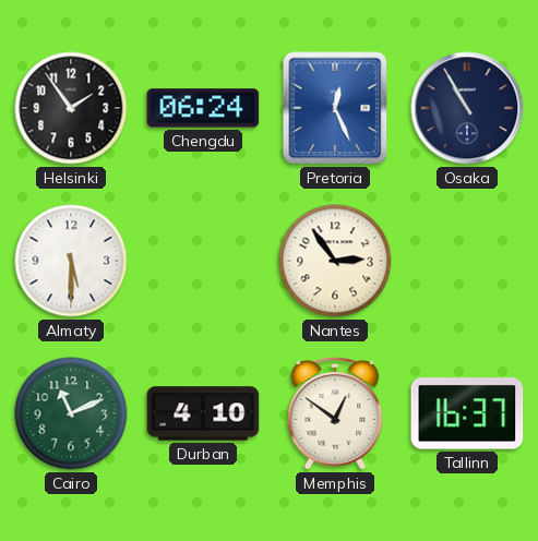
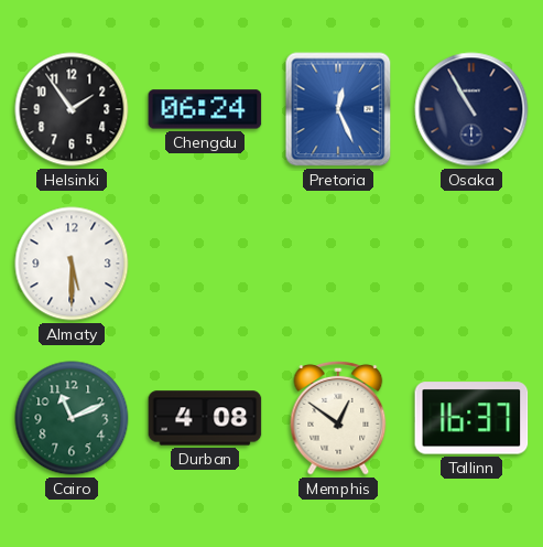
Nantes: 2:54 -> none (335, 261)
Durban: 4:10 -> 4:08 (205, 418)
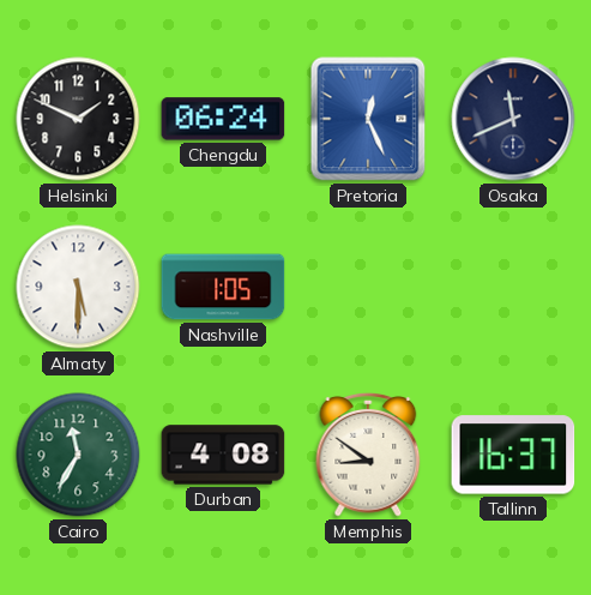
Helsinki: 1:54 -> 1:49 (78, 119)
Osaka: 10:55 -> 11:41 (513, 119)
Nashville: none -> 1:05 (223, 287)
Cairo: 11:11 -> 11:35 (78, 455)
Memphis: 12:51 -> 8:51 (368, 456)
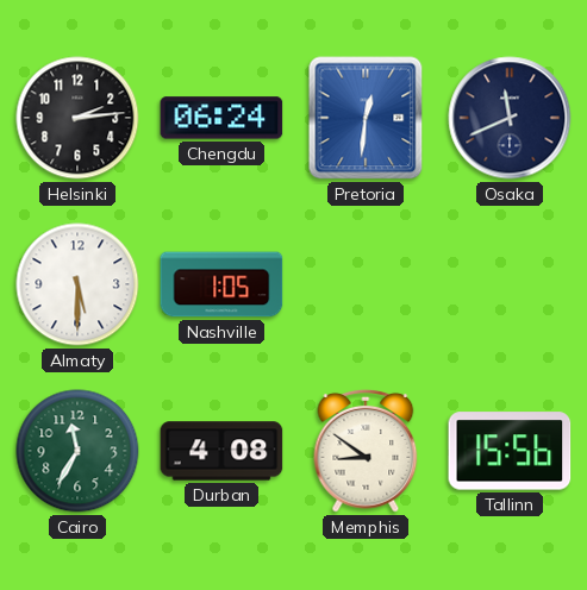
Helsinki: 1:49 -> 2:14 (77, 118)
Pretoria: 12:26 -> 12:31 (366, 118)
Tallinn: 16:37 -> 15:56 (510, 451)
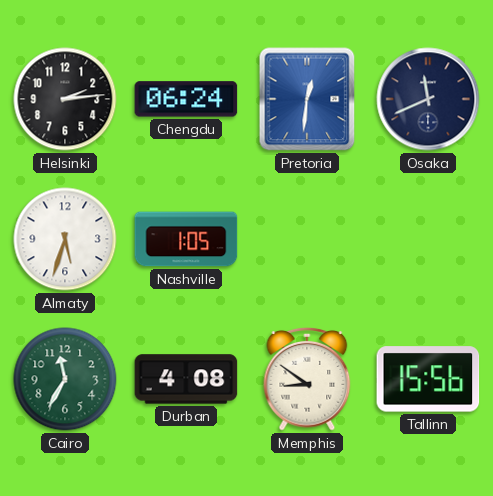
Almaty: 5:30 -> 5:33 (65, 239)
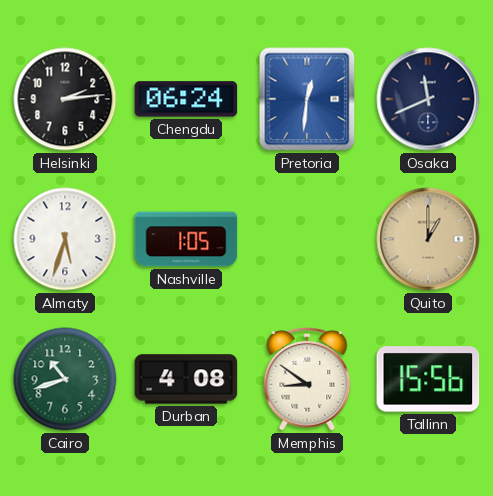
Quito: none -> 1:00 (428, 239)
Cairo: 11:35 -> 10:42 (65, 379)
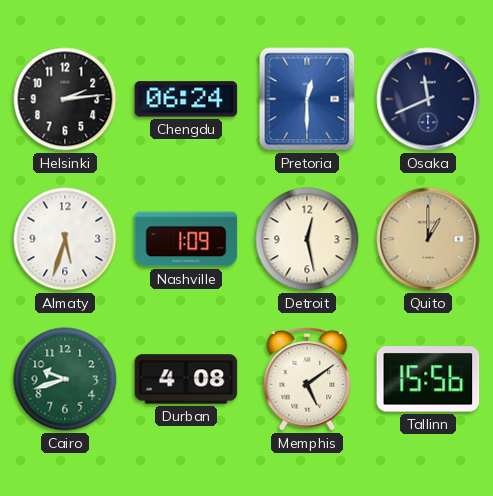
Pretoria: 12:31 -> 12:30 (307, 99)
Nashville: 1:05 -> 1:09 (186, 239)
Detroit: none -> 12:28 (307, 239)
Cairo: 10:42 -> 9:42 (65, 379)
Memphis: 8:51 -> 5:09 (307, 380)
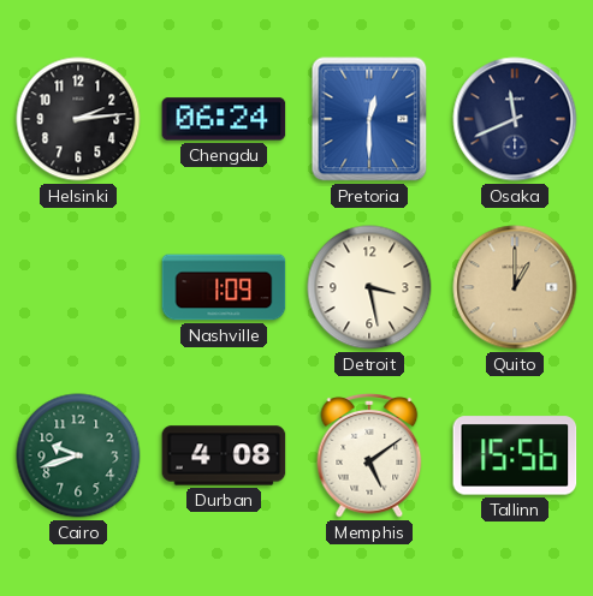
Almaty: 5:33 -> none (65, 239)
Detroit: 12:28 -> 3:28 (369, 287)
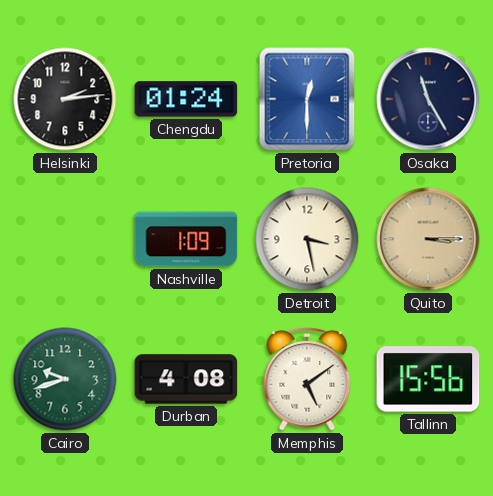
Chengdu: 06:24 -> 01:24 (186, 99)
Osaka: 11:41 -> 11:25 (428, 99)
Quito: 1:00 -> 3:15 (428, 239)
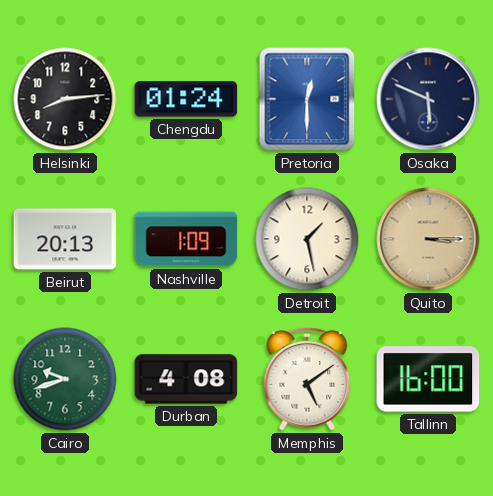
Helsinki: 2:14 -> 8:14 (65, 99)
Osaka: 11:25 -> 5:49 (428, 99)
Beirut: none -> 20:13 (65, 239)
Detroit: 3:28 -> 1:28 (307, 239)
Tallinn: 15:56 -> 16:00 (428, 379)
